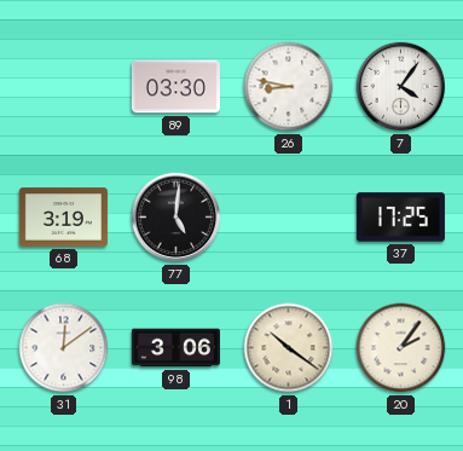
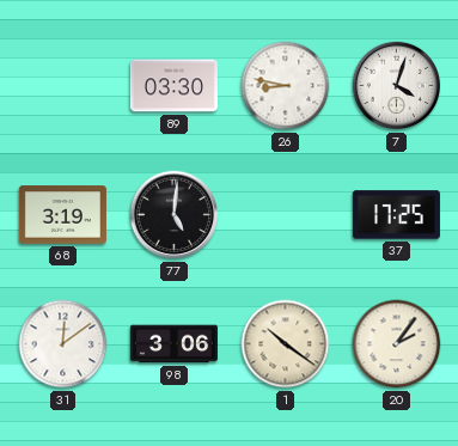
7: 4:06 -> 4:03 (397, 86)
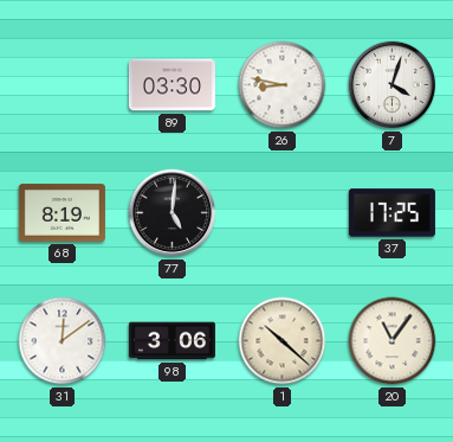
68: 3:19 -> 8:19 (62, 213)
1: 10:21 -> 10:22 (283, 341)
20: 2:06 -> 11:06 (393, 341)
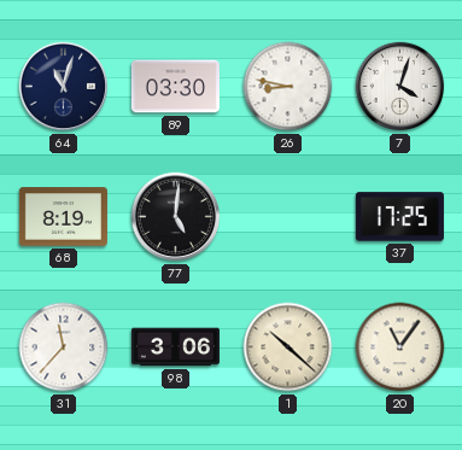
64: none -> 11:03 (64, 87)
31: 12:09 -> 11:37 (64, 347)
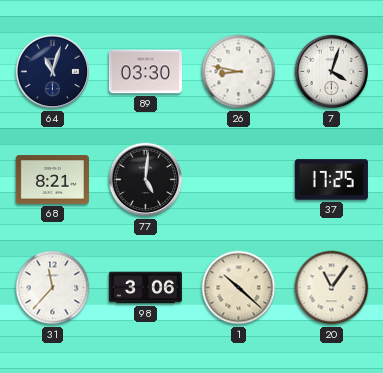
68: 8:19 -> 8:21 (52, 180)
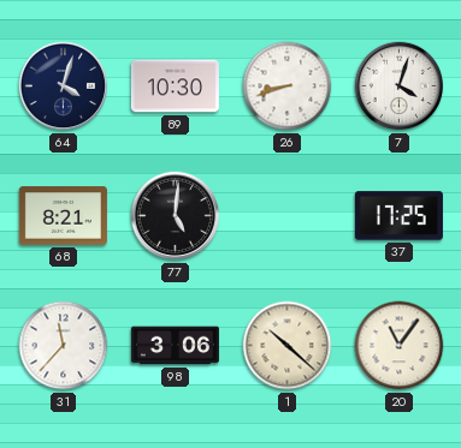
64: 11:03 -> 4:03 (64, 86)
89: 03:30 -> 10:30 (175, 86)
26: 8:47 -> 8:42 (288, 86)
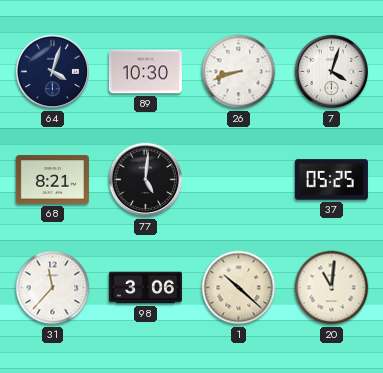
37: 17:25 -> 05:25 (331, 180)
20: 11:06 -> 11:01 (332, 288)
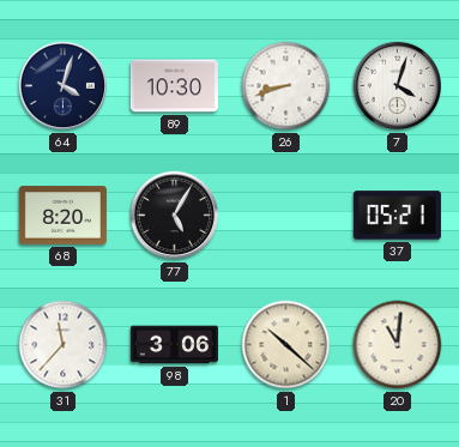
68: 8:21 -> 8:20 (62, 216)
77: 5:01 -> 5:05 (175, 216)
37: 05:25 -> 05:21 (397, 216)
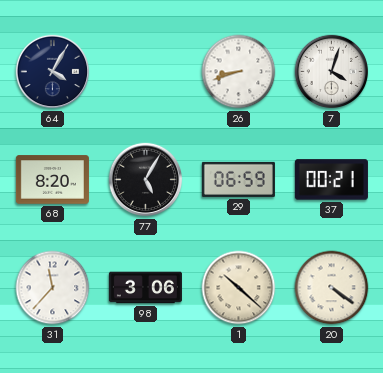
64: 4:03 -> 4:05 (53, 72)
89: 10:30 -> none (174, 86)
29: none -> 06:59 (238, 179)
37: 05:21 -> 00:21 (331, 180)
20: 11:01 -> 4:21 (332, 288)
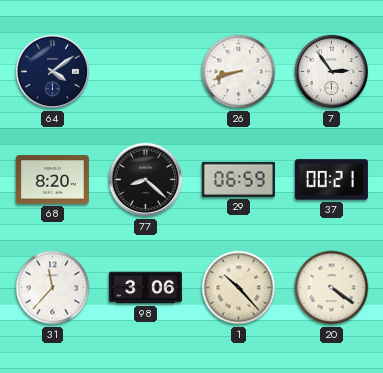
64: 4:05 -> 4:09 (53, 72)
7: 4:03 -> 2:54 (332, 72)
77: 5:05 -> 8:22 (146, 180)
1: 10:22 -> 10:23 (239, 288)
